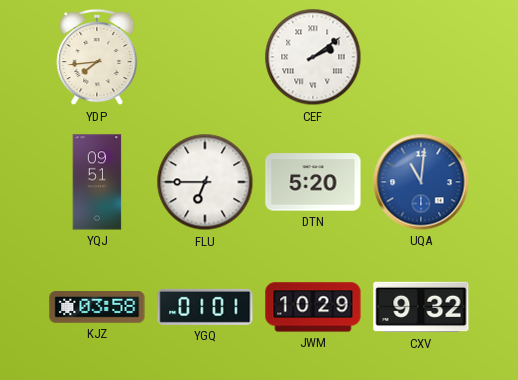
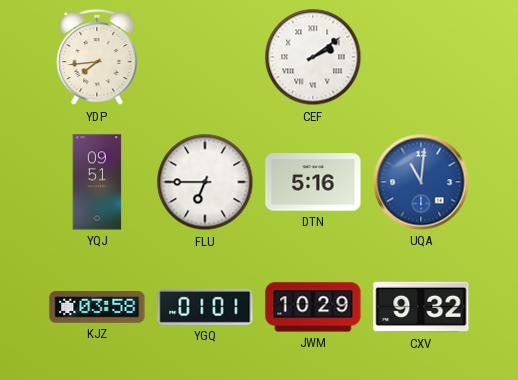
DTN: 5:20 -> 5:16 (313, 182)
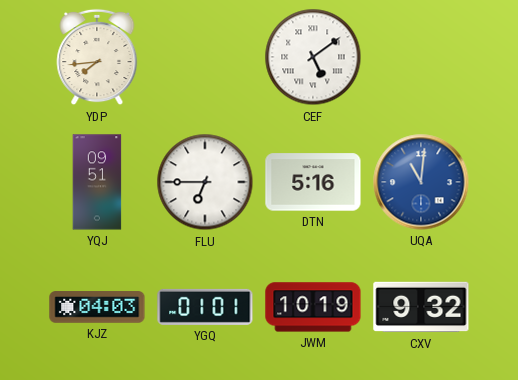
CEF: 2:09 -> 5:09 (313, 57)
KJZ: 03:58 -> 04:03 (97, 307)
JWM: 10:29 -> 10:19 (313, 307)
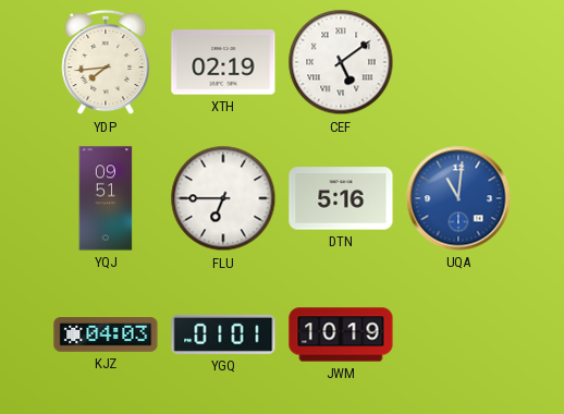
XTH: none -> 02:19 (223, 62)
CXV: 9:32 -> none (421, 307)
